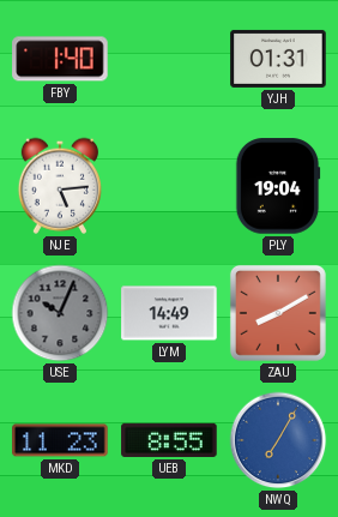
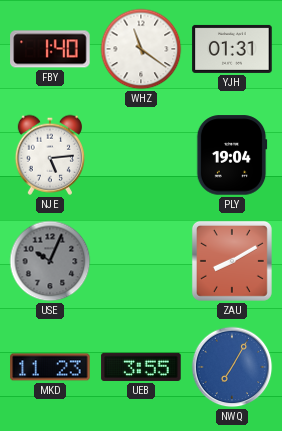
WHZ: none -> 11:21 (141, 49)
LYM: 14:49 -> none (169, 313)
UEB: 8:55 -> 3:55 (141, 367)
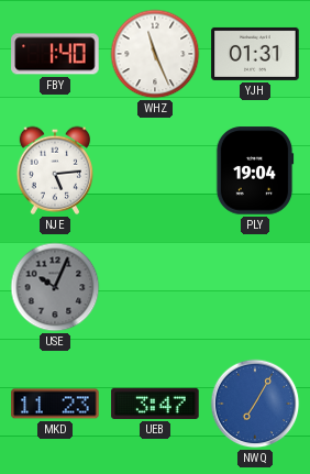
WHZ: 11:21 -> 11:26 (155, 54)
ZAU: 8:10 -> none (232, 261)
UEB: 3:55 -> 3:47 (155, 404)
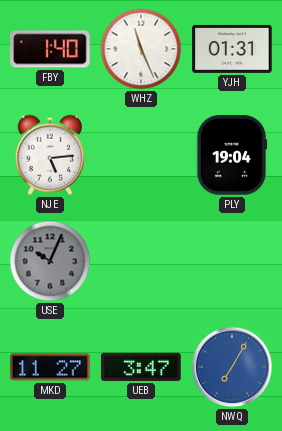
MKD: 11:23 -> 11:27 (50, 367)
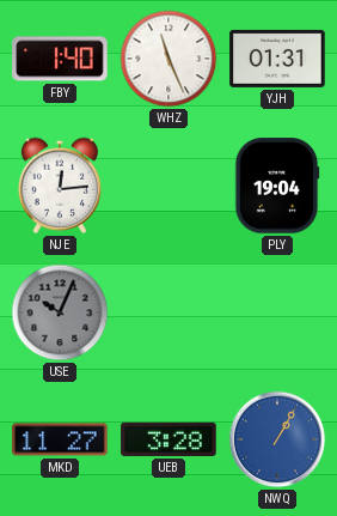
NJE: 5:14 -> 12:14 (59, 186)
UEB: 3:47 -> 3:28 (168, 439)
NWQ: 7:05 -> 1:05 (277, 439)
